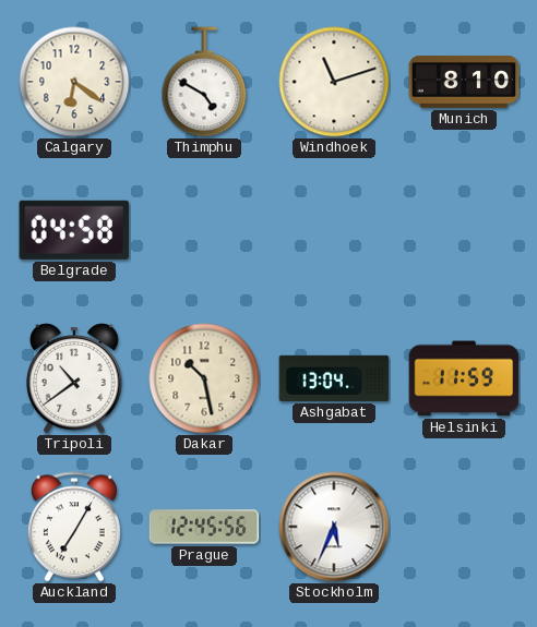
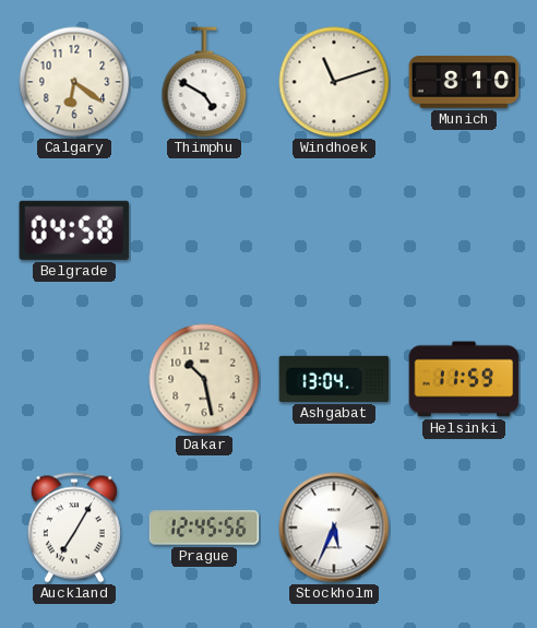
Tripoli: 10:39 -> none (74, 378)
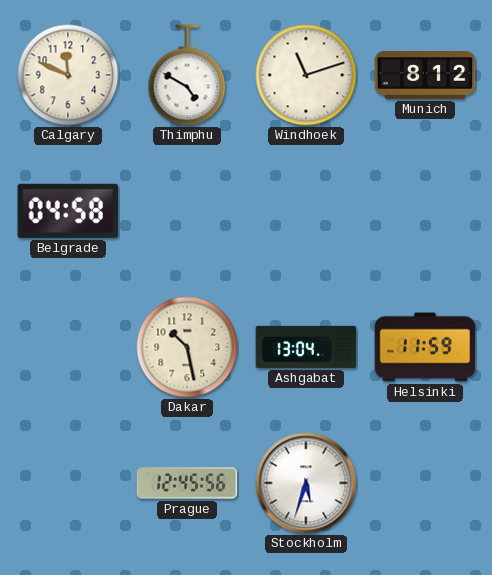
Calgary: 6:21 -> 11:49 (68, 75)
Munich: 8:10 -> 8:12 (425, 75)
Auckland: 7:05 -> none (74, 528)
Stockholm: 5:34 -> 5:33 (306, 483)
